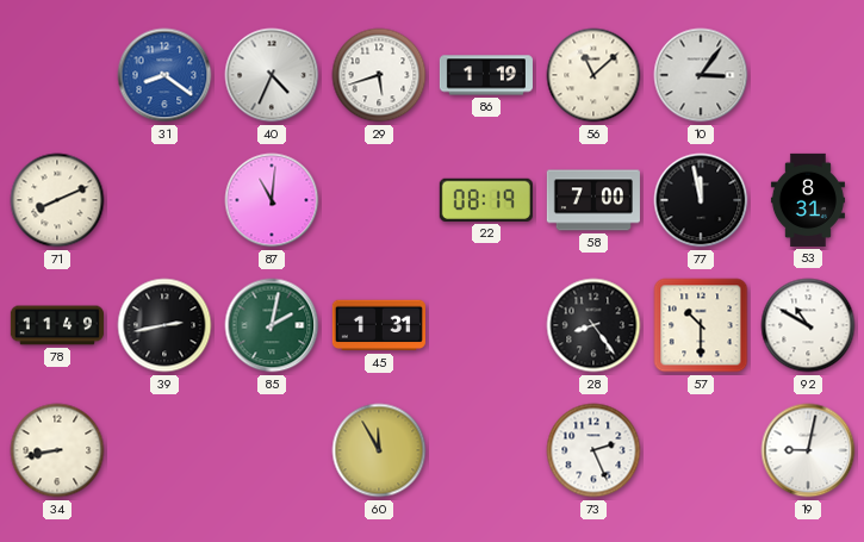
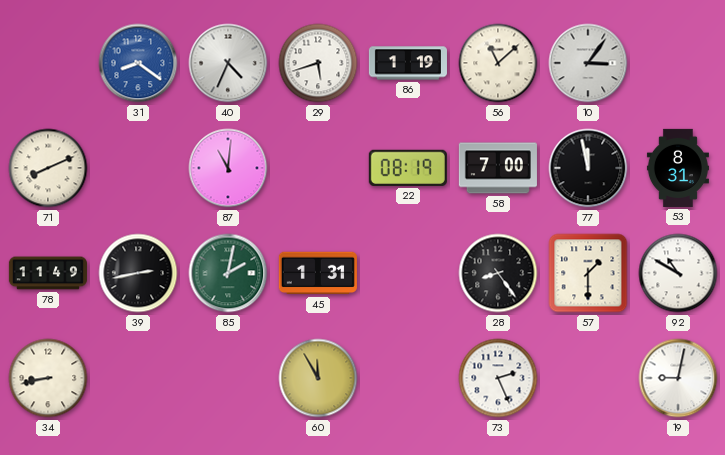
57: 10:30 -> 1:30 (588, 273)
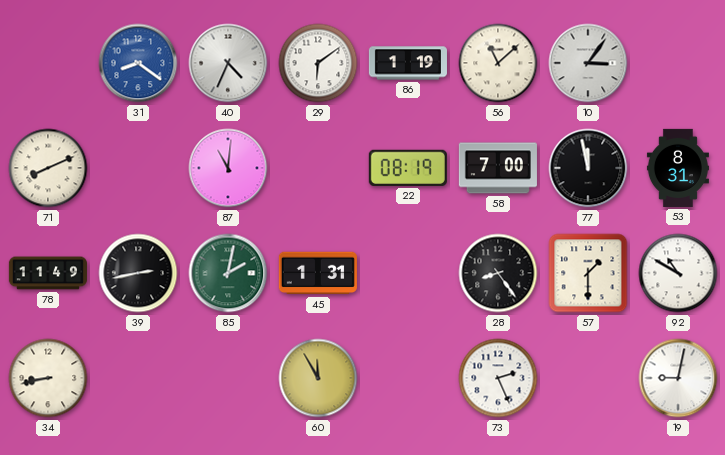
29: 5:42 -> 6:09 (318, 63)
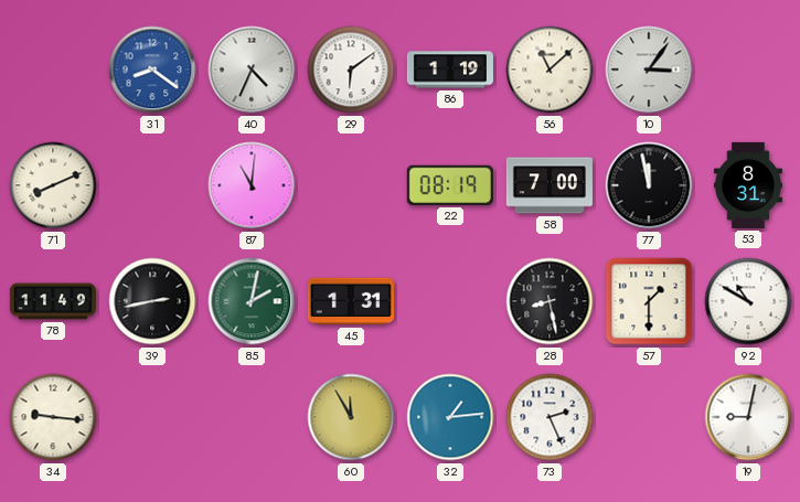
28: 8:24 -> 8:28 (550, 301)
34: 8:43 -> 9:16 (53, 417)
32: none -> 1:14 (450, 417)
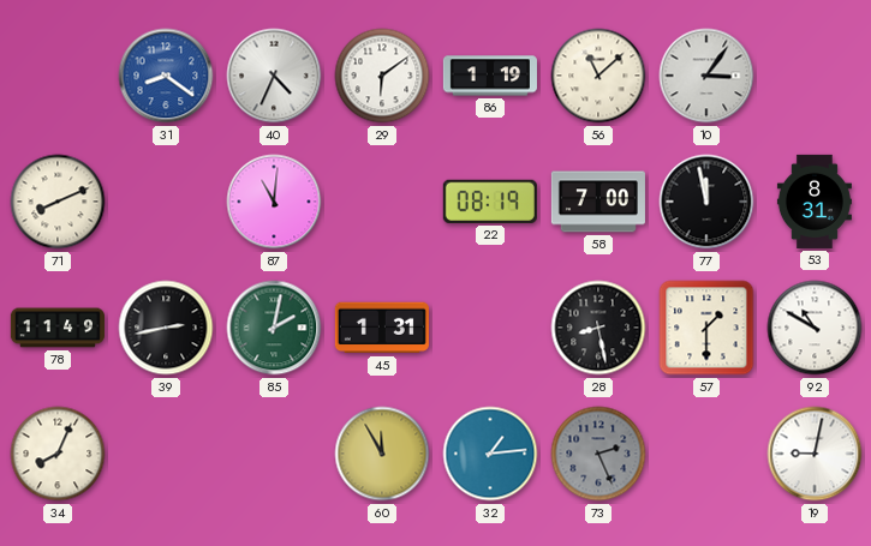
34: 9:16 -> 8:04 (58, 454)
73 dial: white -> grey (598, 454)
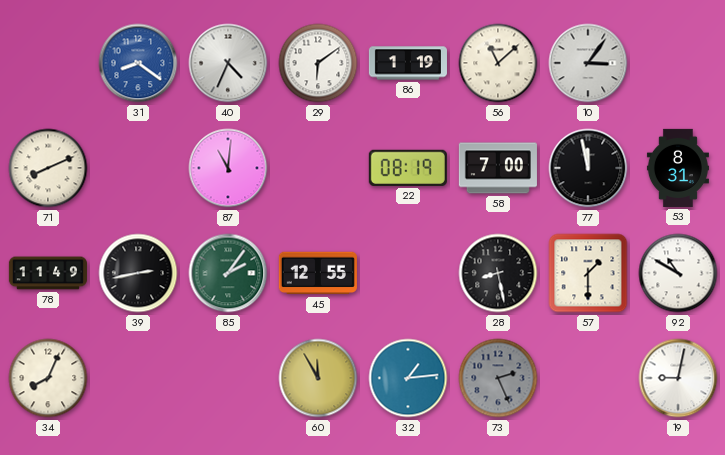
85: 2:02 -> 2:06 (228, 273)
45: 1:31 -> 12:55 (318, 273)
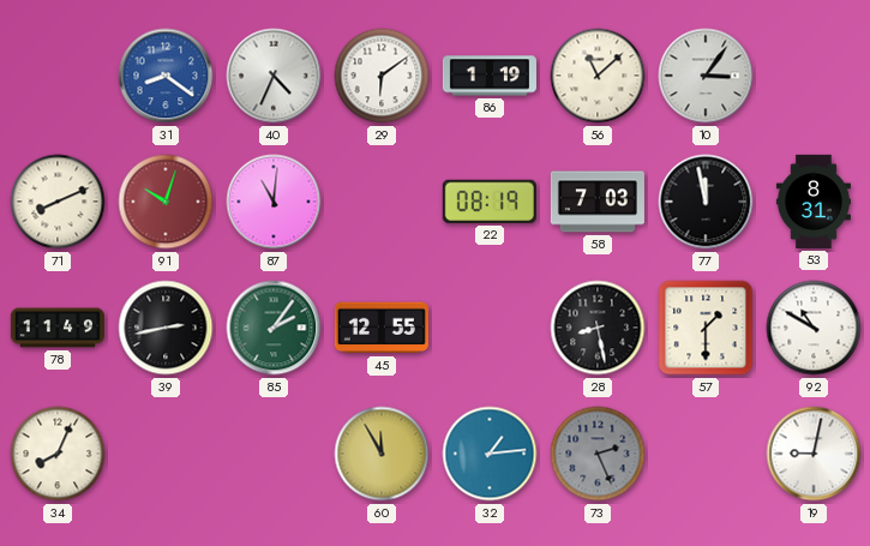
91: none -> 10:03 (166, 202)
58: 7:00 -> 7:03 (598, 202)
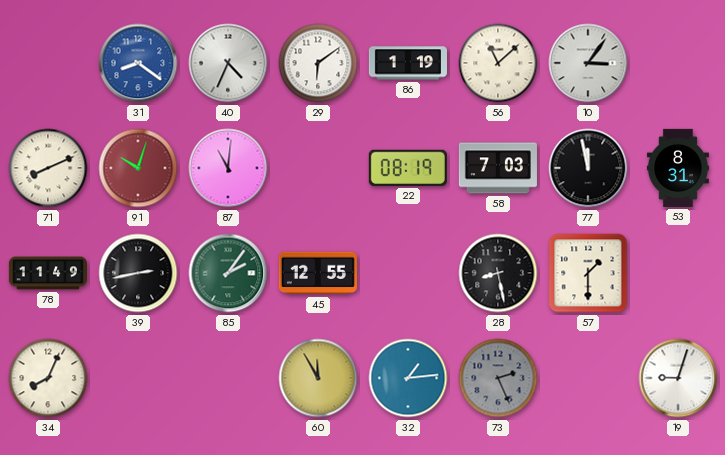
92: 10:50 -> none (814, 328)
19: 9:02 -> 9:03 (678, 378)
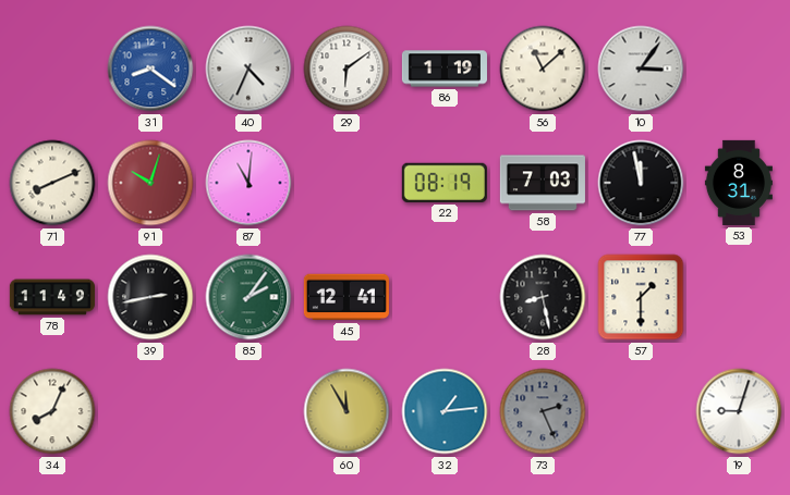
45: 12:55 -> 12:41 (347, 297)
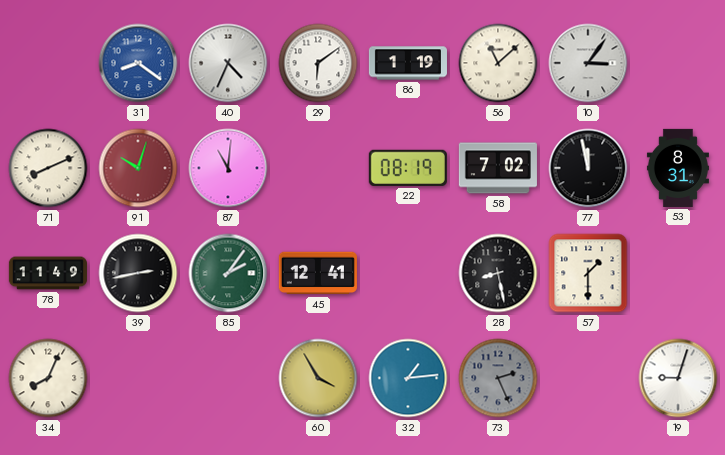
58: 7:03 -> 7:02 (498, 168)
60: 11:55 -> 3:55 (318, 378)
